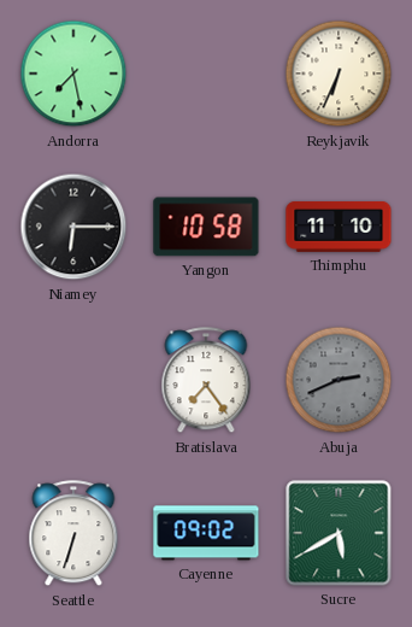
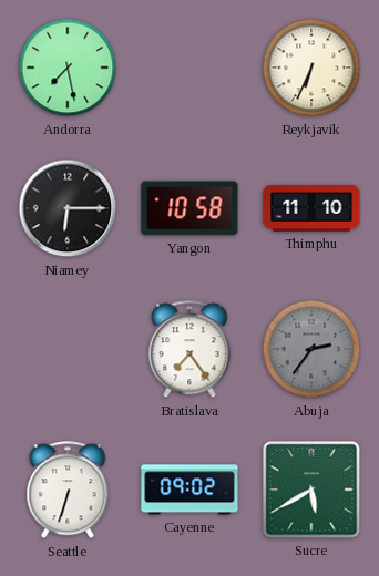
Abuja: 2:41 -> 2:36 (311, 349)
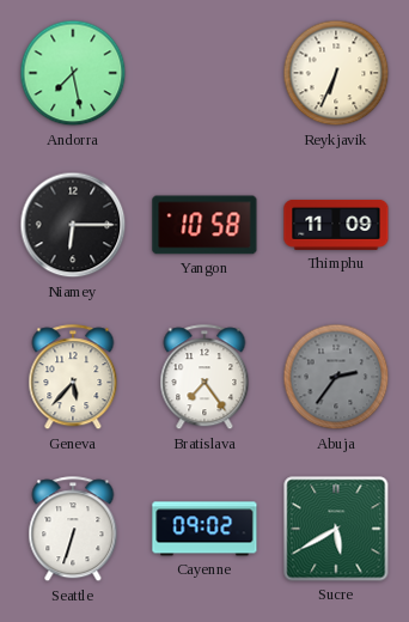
Thimphu: 11:10 -> 11:09 (336, 225)
Geneva: none -> 5:37 (73, 378)
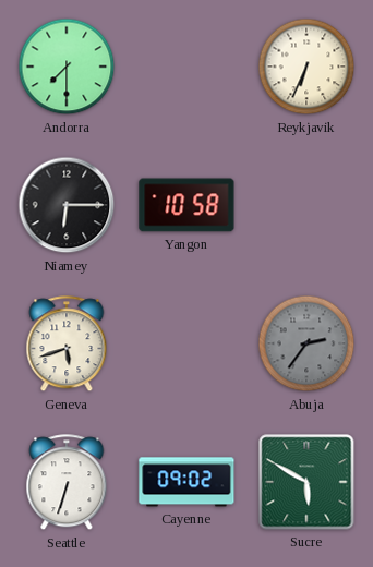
Andorra: 7:28 -> 7:30 (67, 67)
Thimphu: 11:09 -> none (336, 225)
Geneva: 5:37 -> 5:42 (67, 345)
Bratislava: 7:24 -> none (204, 378)
Sucre: 5:40 -> 5:50 (306, 482)
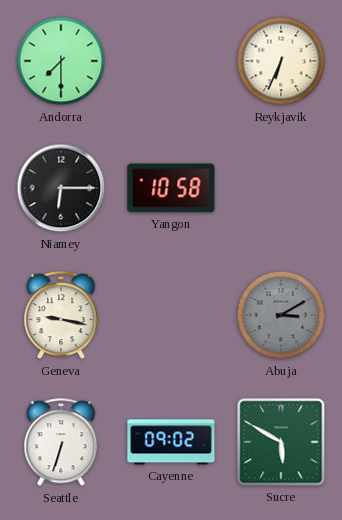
Geneva: 5:42 -> 9:17 (61, 316)
Abuja: 2:36 -> 3:10 (281, 315)
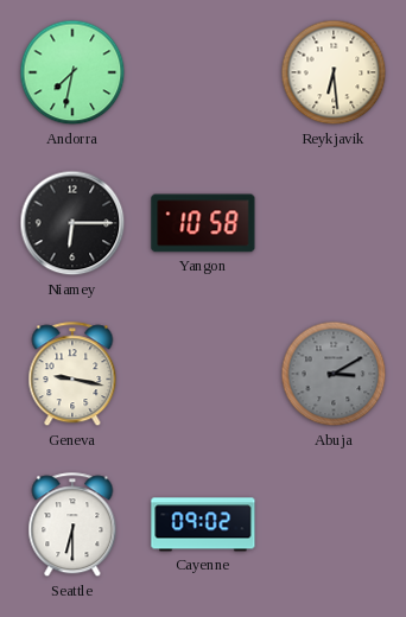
Andorra: 7:30 -> 7:32 (72, 72)
Reykjavik: 6:34 -> 6:29 (334, 72)
Seattle: 6:33 -> 6:30 (72, 526)
Sucre: 5:50 -> none (281, 442)
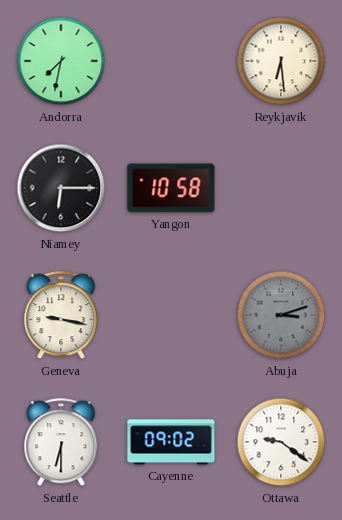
Abuja: 3:10 -> 3:12 (281, 315)
Ottawa: none -> 9:21 (281, 442)
